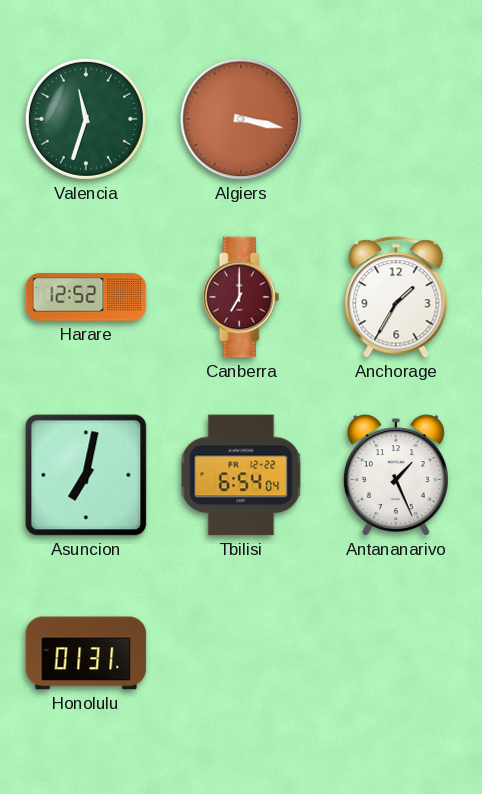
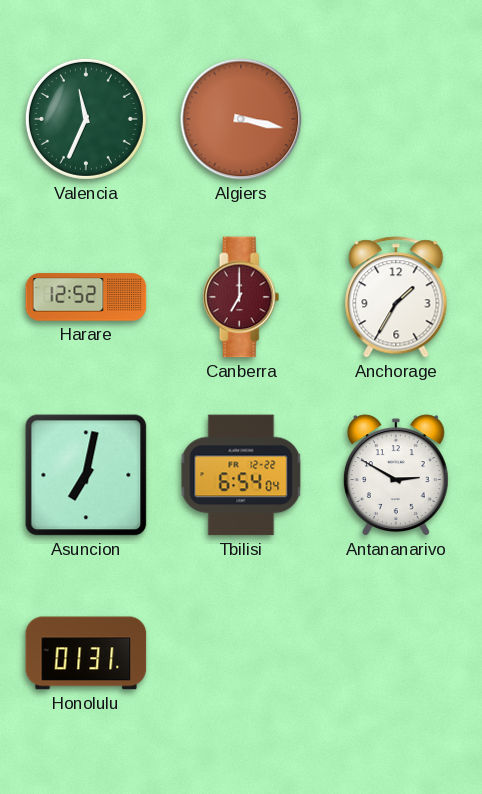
Valencia: 11:33 -> 11:34 (86, 119)
Antananarivo: 1:26 -> 2:50 (396, 475)
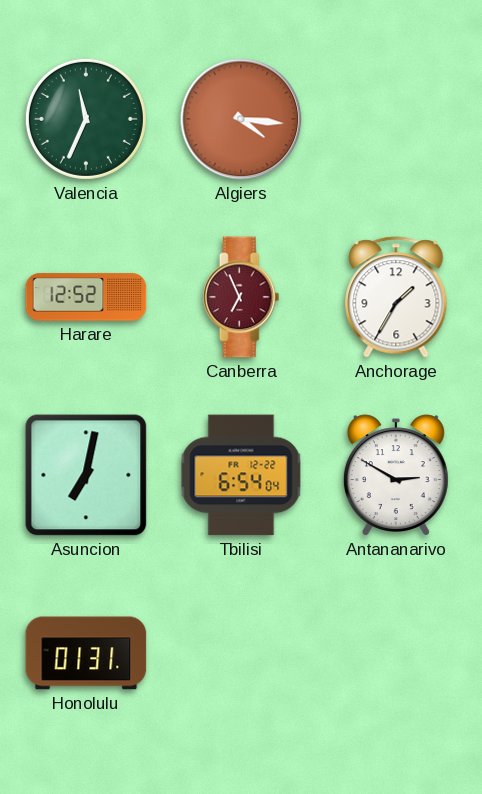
Algiers: 3:17 -> 4:16 (241, 119)
Canberra: 7:00 -> 6:56 (241, 297)
